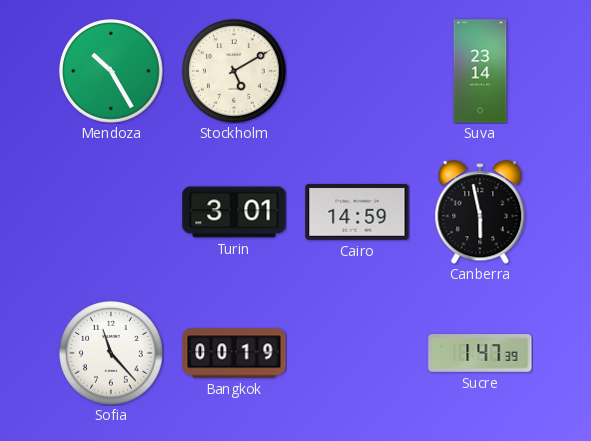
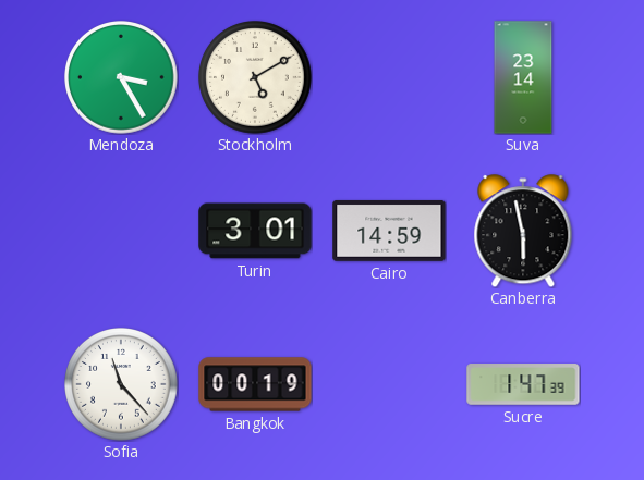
Mendoza: 10:25 -> 3:25 (122, 78)
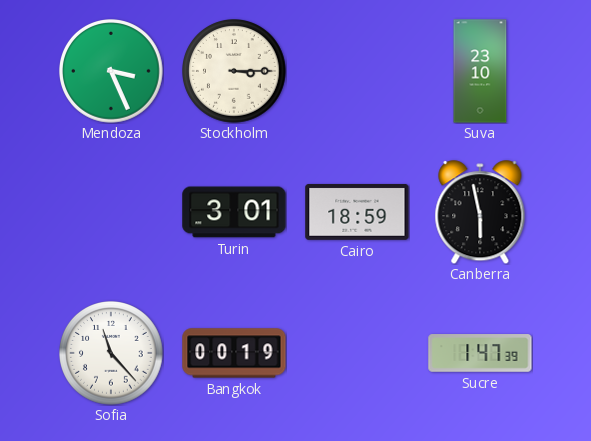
Mendoza: 3:25 -> 3:26 (112, 72)
Stockholm: 5:10 -> 3:15 (235, 72)
Suva: 23:14 -> 23:10 (480, 71)
Cairo: 14:59 -> 18:59 (357, 212)
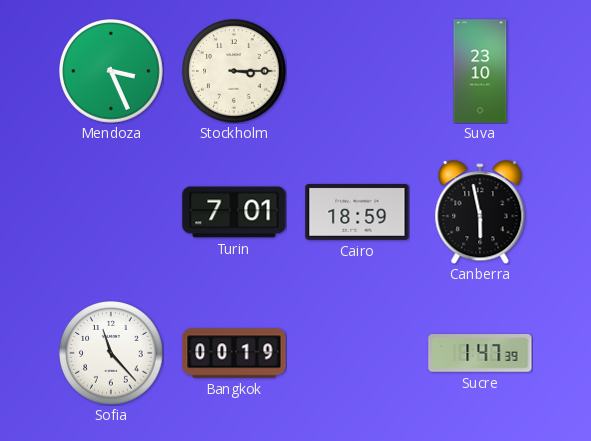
Turin: 3:01 -> 7:01 (234, 212)
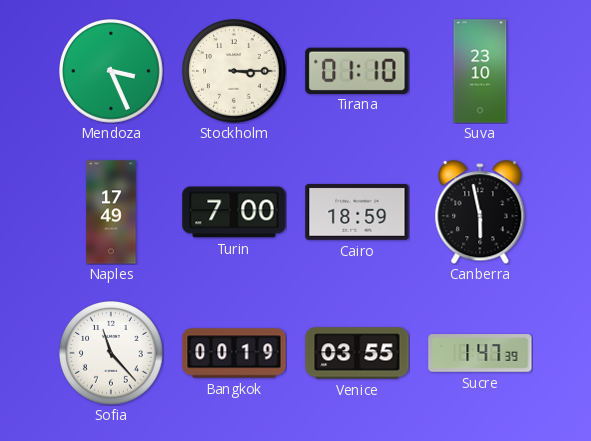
Tirana: none -> 01:10 (357, 70)
Naples: none -> 17:49 (111, 212)
Turin: 7:01 -> 7:00 (234, 212)
Venice: none -> 03:55 (357, 353)
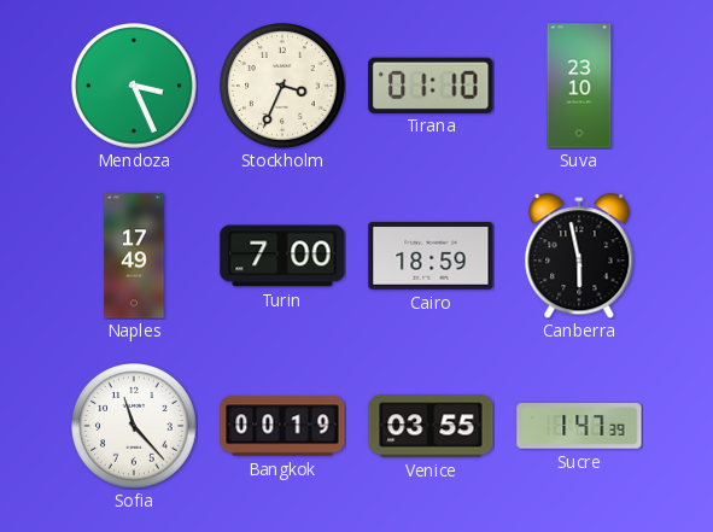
Stockholm: 3:15 -> 3:34 (284, 87)
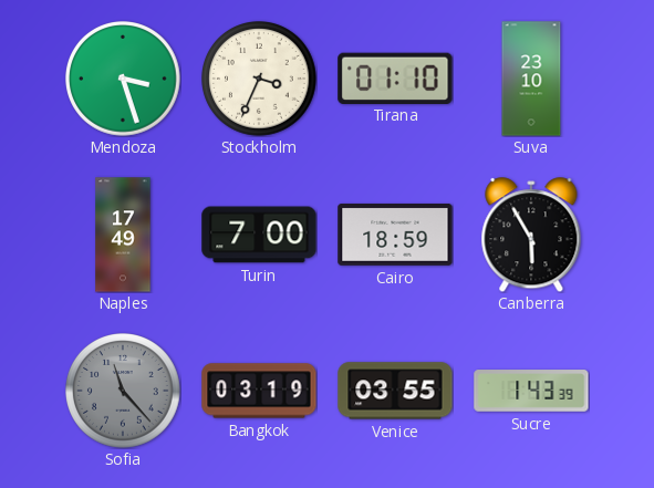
Mendoza: 3:26 -> 3:27 (124, 80)
Canberra: 5:58 -> 5:55 (531, 235)
Sofia dial: white -> grey (124, 392)
Bangkok: 00:19 -> 03:19 (259, 391)
Sucre: 1:47 -> 1:43 (531, 391)
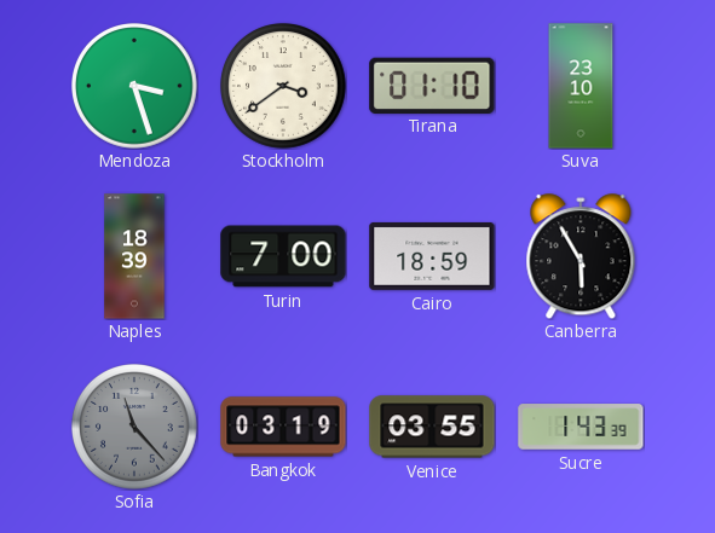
Stockholm: 3:34 -> 3:39 (284, 87)
Naples: 17:49 -> 18:39 (134, 256)
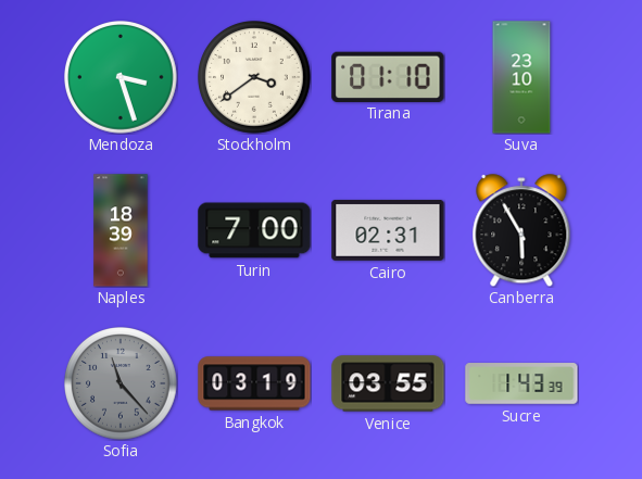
Cairo: 18:59 -> 02:31 (388, 230)
